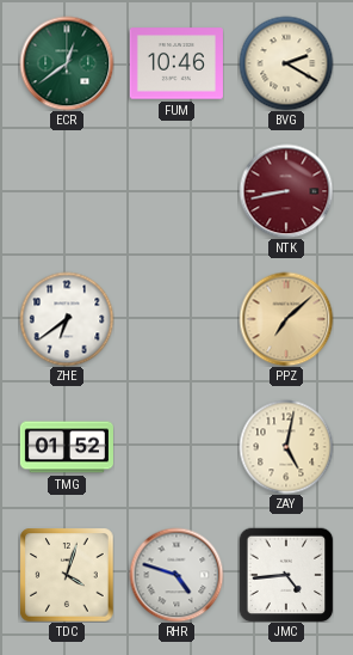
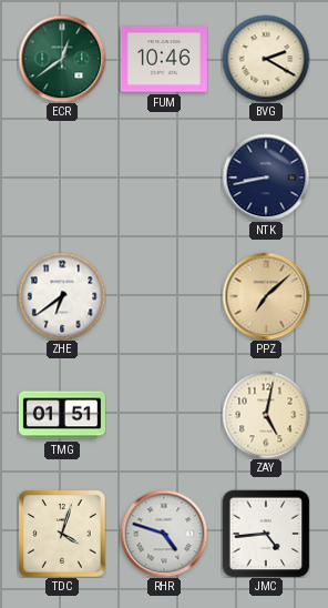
NTK dial: burgundy -> navy (266, 178)
TMG: 01:52 -> 01:51 (62, 415)
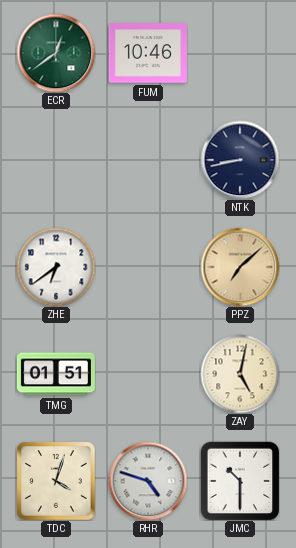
BVG: 2:20 -> none (266, 59)
JMC: 4:44 -> 10:30 (240, 481)
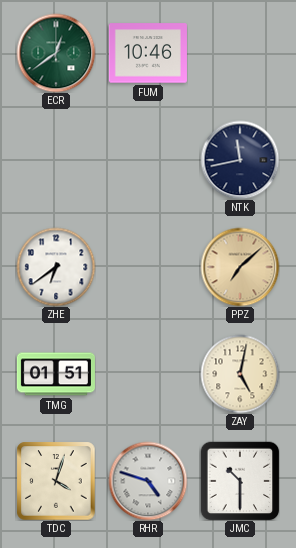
NTK: 8:43 -> 11:43 (240, 160)
